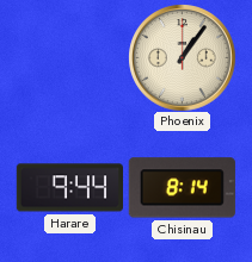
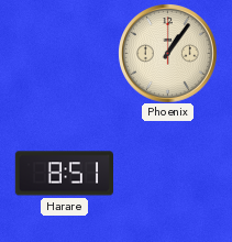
Harare: 9:44 -> 8:51 (64, 174)
Chisinau: 8:14 -> none (182, 188)
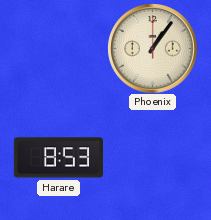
Harare: 8:51 -> 8:53 (58, 158)
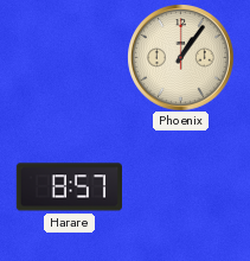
Harare: 8:53 -> 8:57 (69, 187)
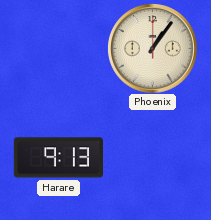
Harare: 8:57 -> 9:13 (58, 158)
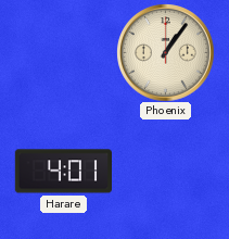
Harare: 9:13 -> 4:01 (63, 172)
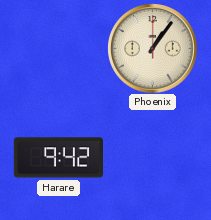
Harare: 4:01 -> 9:42 (58, 158)
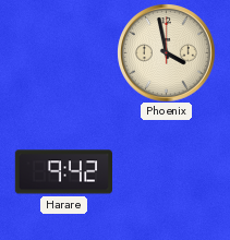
Phoenix: 1:06 -> 3:58 (166, 52)
